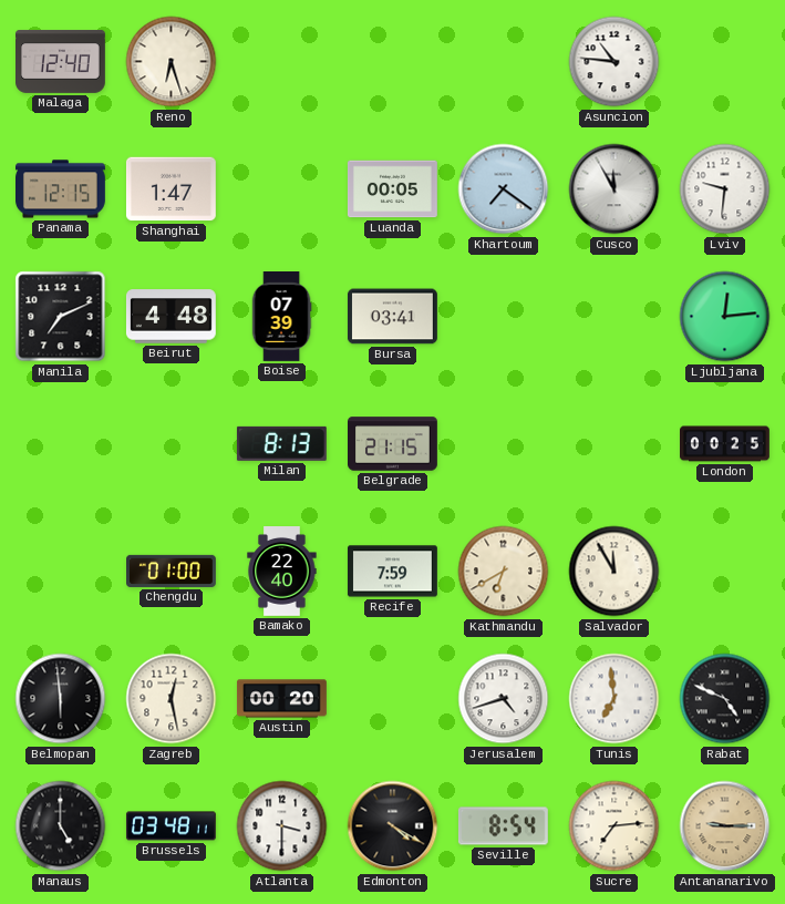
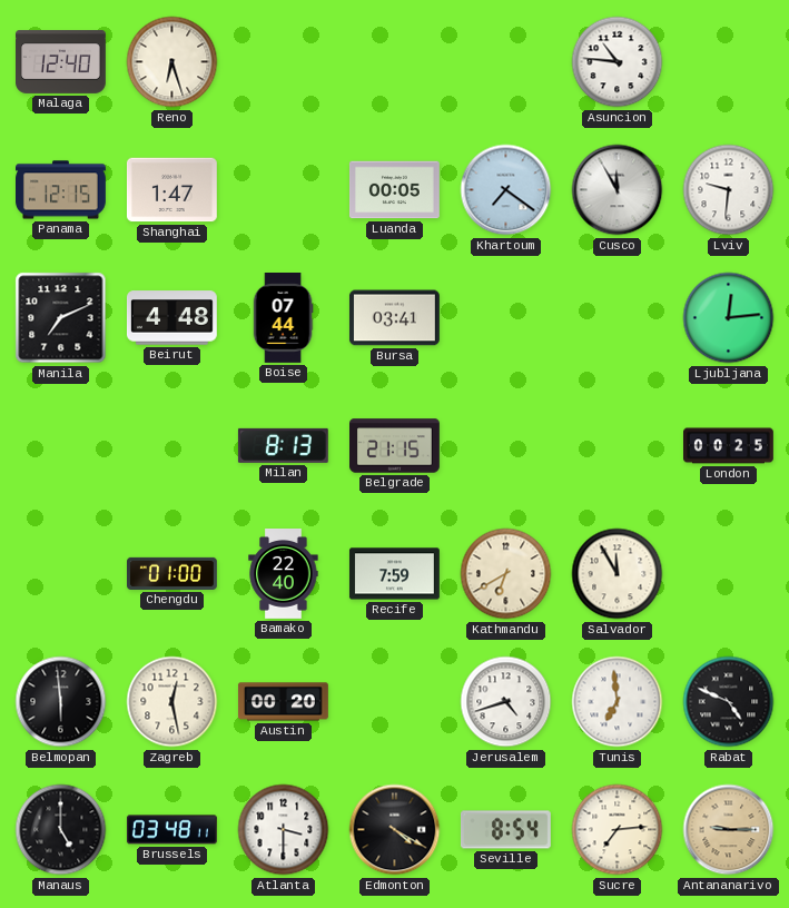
Boise: 07:39 -> 07:44 (283, 318)
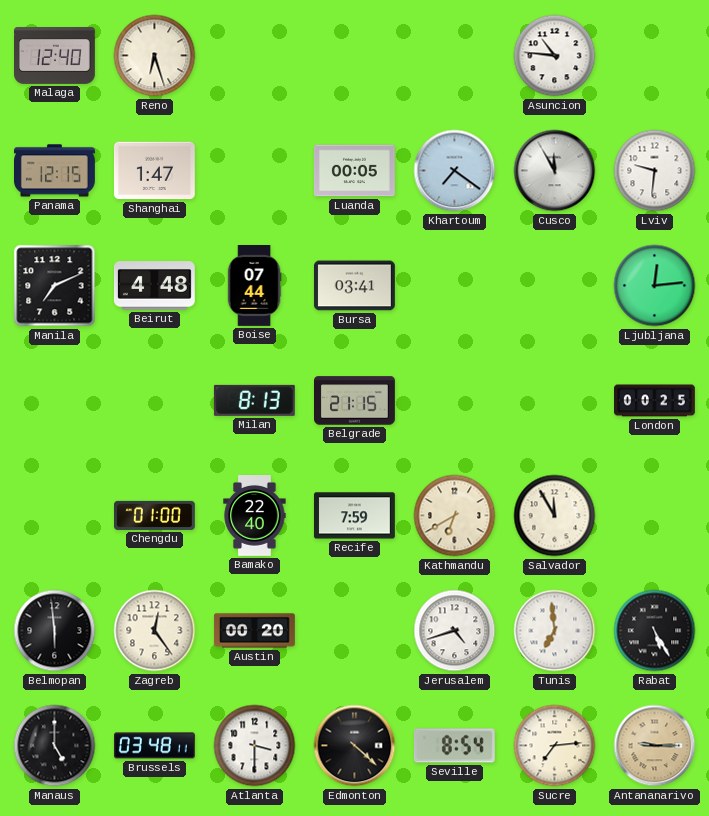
Zagreb: 12:28 -> 12:24 (155, 631)
Rabat: 4:49 -> 5:25 (655, 631)
Edmonton: 4:20 -> 4:22 (355, 746)
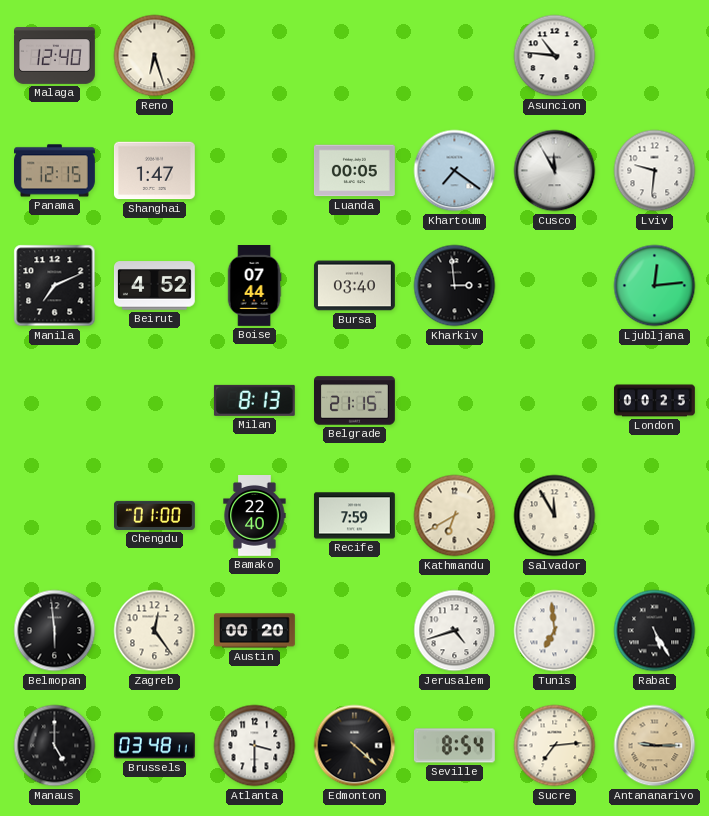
Beirut: 4:48 -> 4:52 (154, 286)
Bursa: 03:41 -> 03:40 (354, 286)
Kharkiv: none -> 2:59 (455, 286)
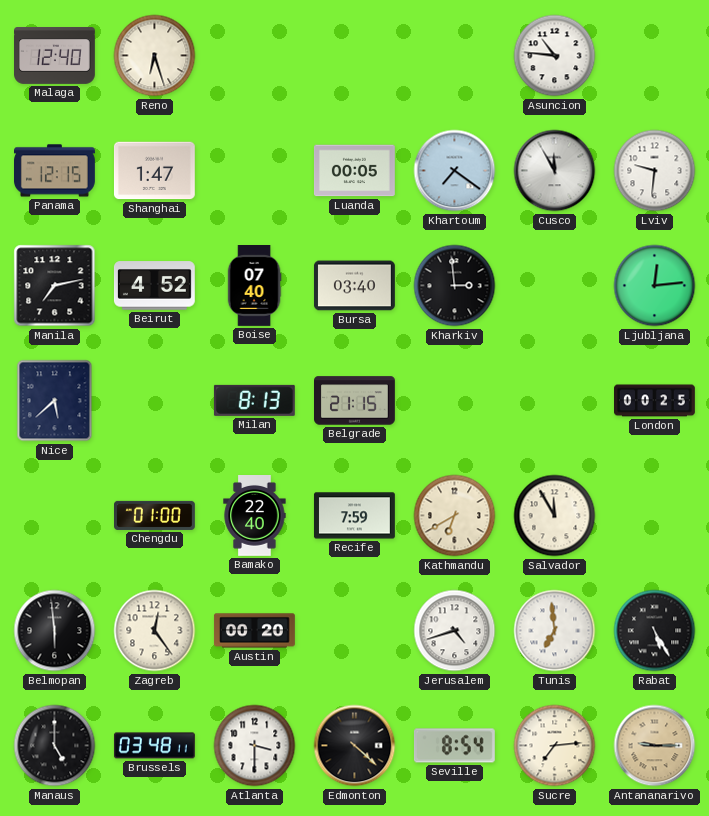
Manila: 7:11 -> 7:13 (55, 286)
Boise: 07:44 -> 07:40 (254, 286)
Nice: none -> 5:38 (55, 401)
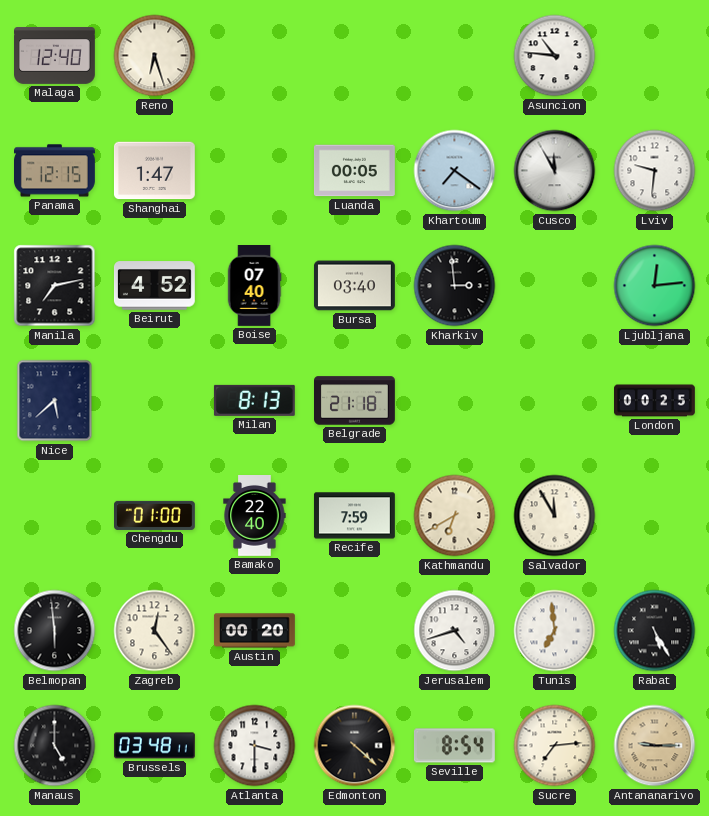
Belgrade: 21:15 -> 21:18 (355, 401)
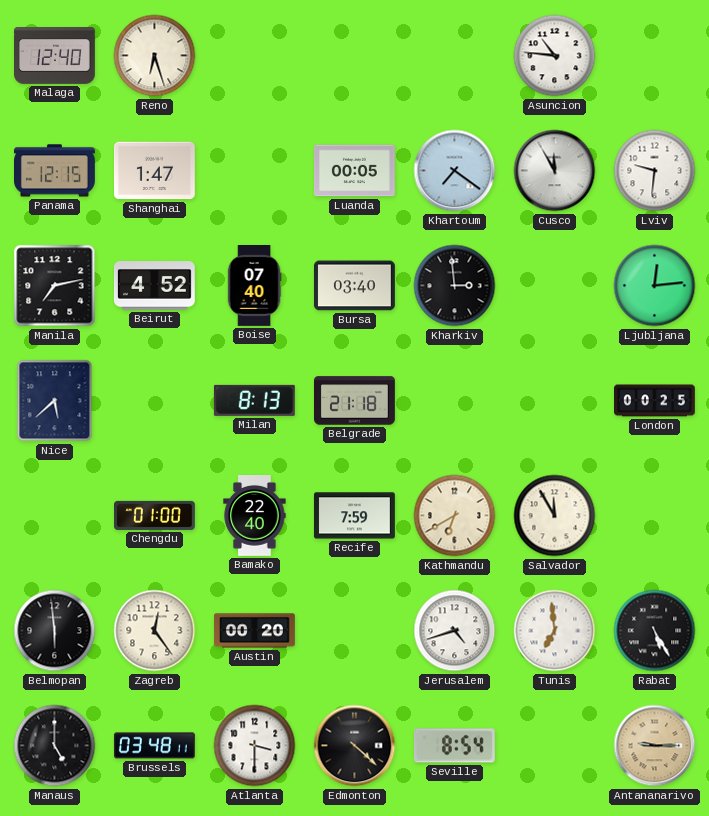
Sucre: 7:14 -> none (555, 746)
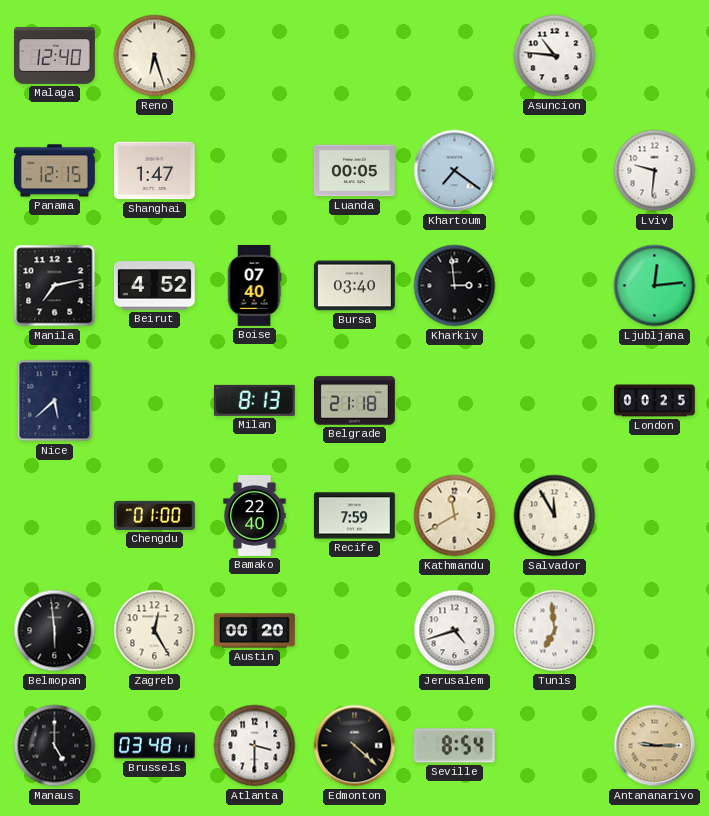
Cusco: 11:55 -> none (555, 171)
Kathmandu: 6:40 -> 11:40 (455, 516)
Zagreb: 12:24 -> 12:25 (155, 631)
Rabat: 5:25 -> none (655, 631)
